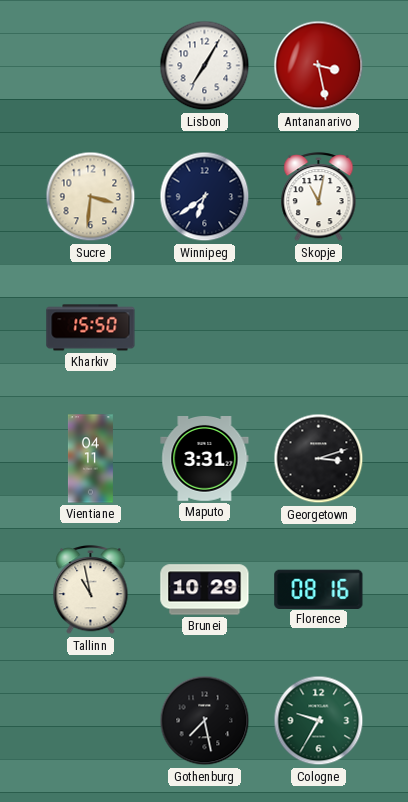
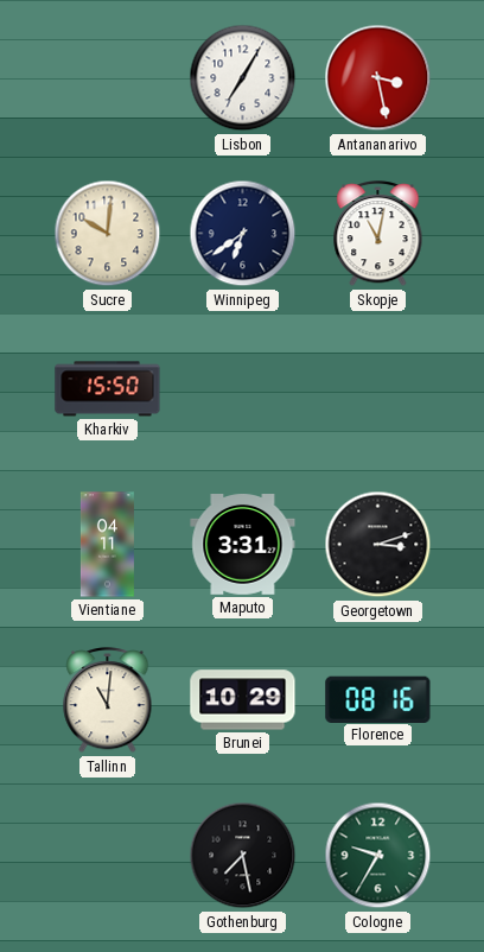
Sucre: 3:31 -> 10:01 (108, 234)
Tallinn: 10:58 -> 11:01 (108, 700)
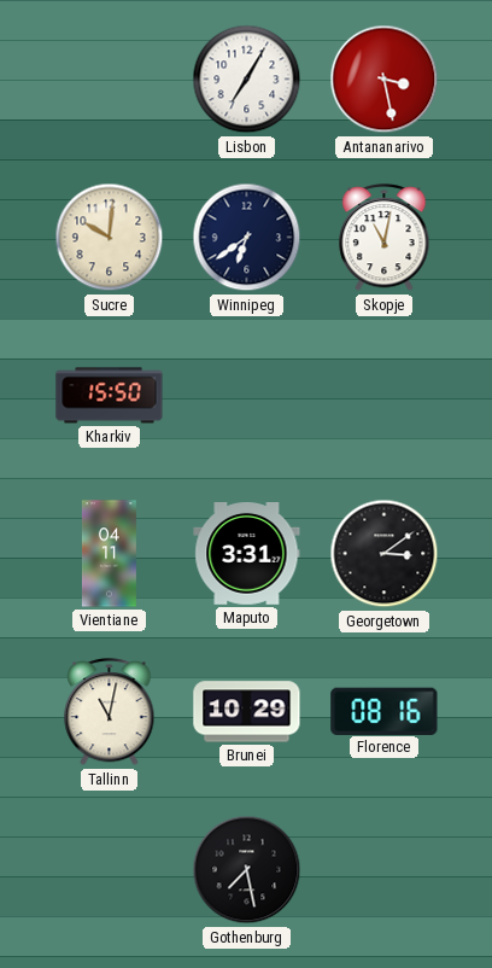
Georgetown: 3:12 -> 3:09 (385, 554)
Tallinn: 11:01 -> 11:02 (110, 712)
Cologne: 9:35 -> none (378, 856)
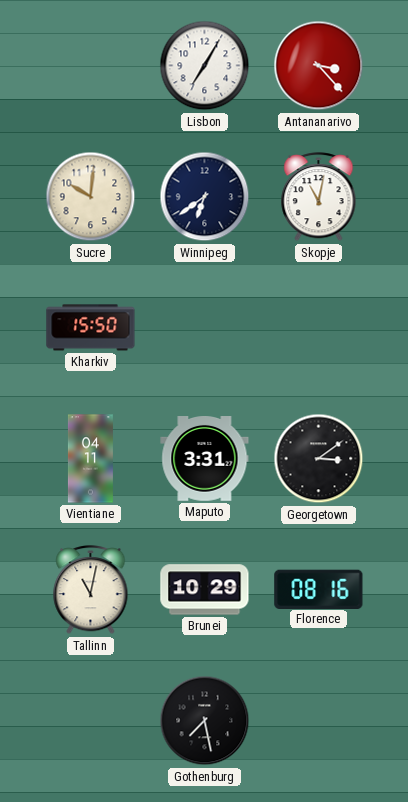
Antananarivo: 3:28 -> 3:23 (319, 66)
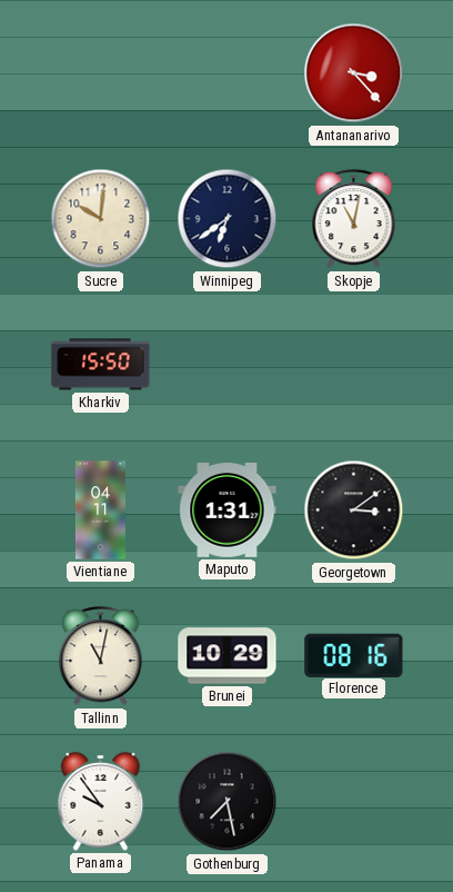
Lisbon: 7:05 -> none (205, 66)
Maputo: 3:31 -> 1:31 (228, 511)
Panama: none -> 9:54 (101, 802)
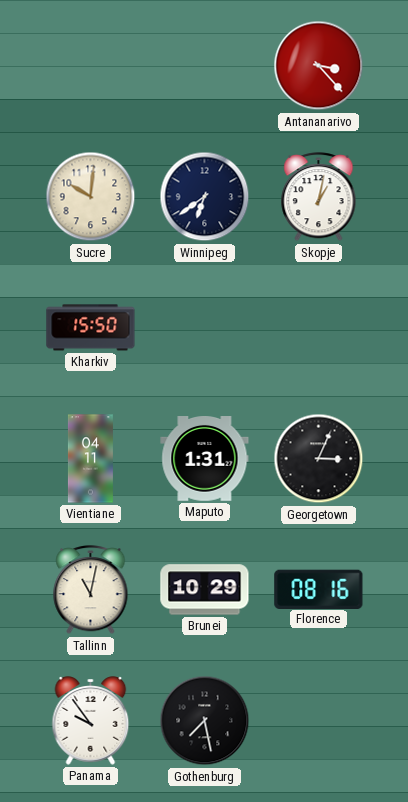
Skopje: 11:02 -> 1:02 (319, 197)
Georgetown: 3:09 -> 3:04 (319, 459)
